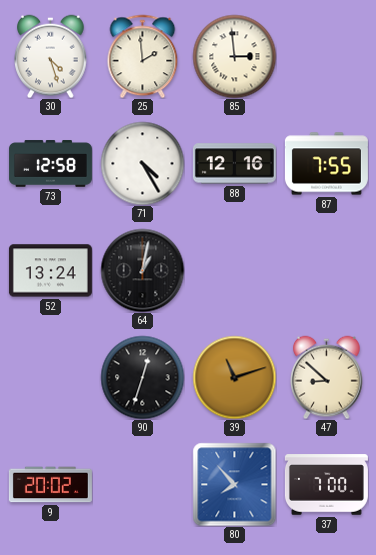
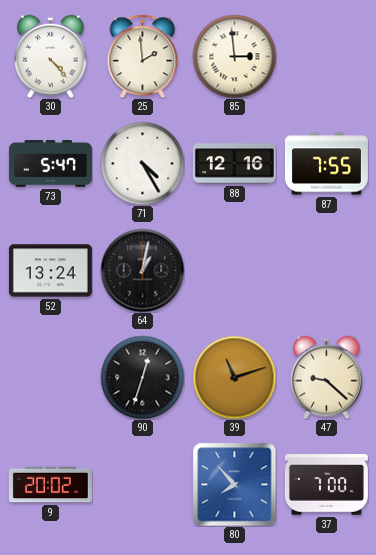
30: 4:27 -> 4:23 (51, 56)
73: 12:58 -> 5:47 (50, 164)
47: 8:52 -> 9:22 (327, 377)
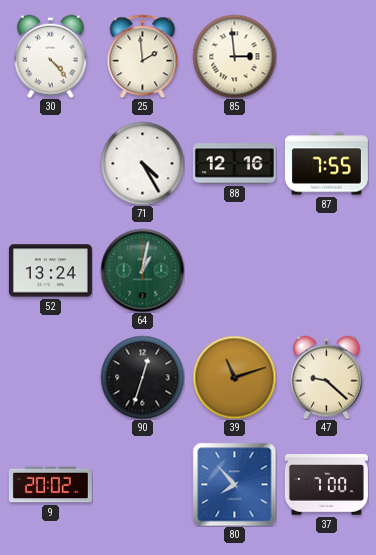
73: 5:47 -> none (50, 164)
64 dial: black -> green (142, 270)
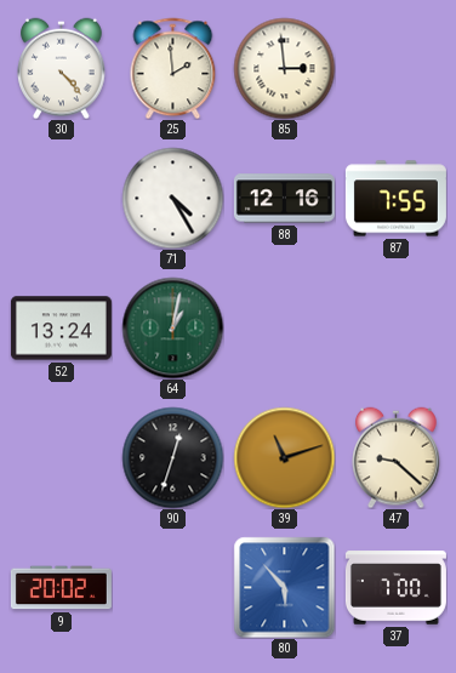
80: 7:53 -> 5:53 (284, 587)
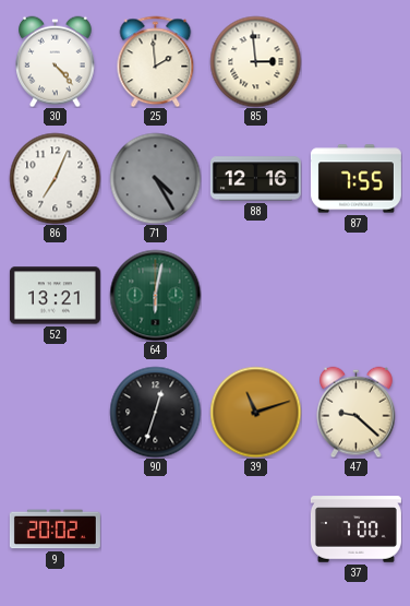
86: none -> 7:04 (55, 178)
71 dial: white -> grey (155, 178)
52: 13:24 -> 13:21 (55, 296)
64: 1:02 -> 6:02 (155, 295)
80: 5:53 -> none (284, 587)
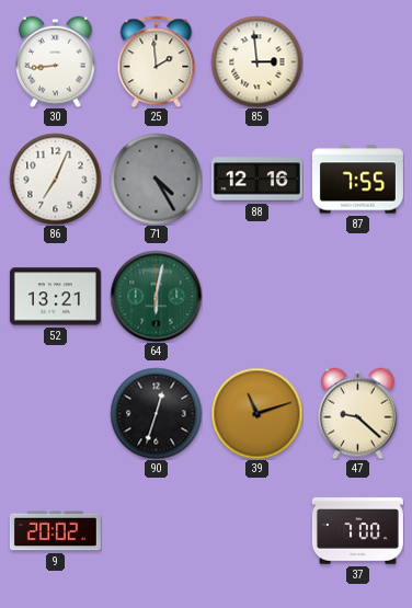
30: 4:23 -> 8:44 (56, 61)
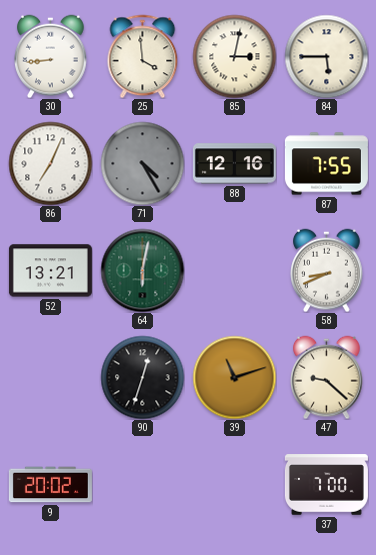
25: 1:59 -> 3:59 (143, 56)
85: 2:59 -> 3:02 (234, 56)
84: none -> 5:45 (326, 56)
58: none -> 8:41 (327, 270)
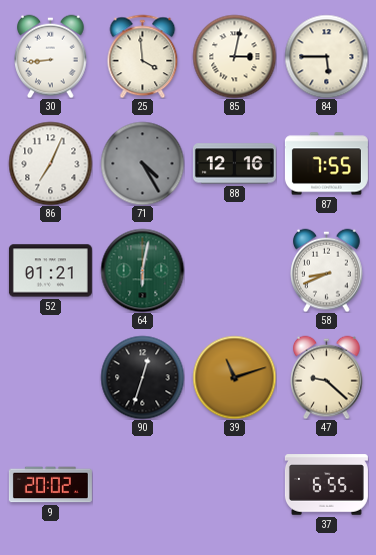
52: 13:21 -> 01:21 (50, 271)
37: 7:00 -> 6:55 (326, 485)
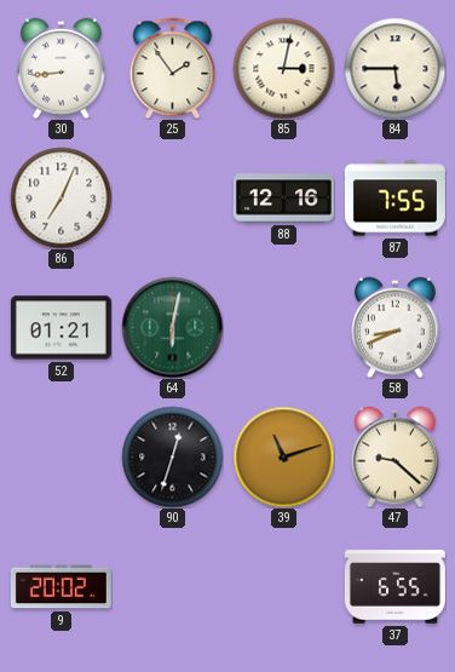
25: 3:59 -> 1:54 (173, 68)
71: 4:25 -> none (142, 163)
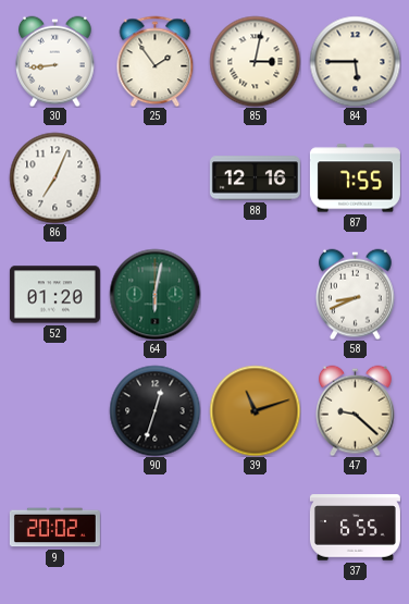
52: 01:21 -> 01:20 (54, 295)
